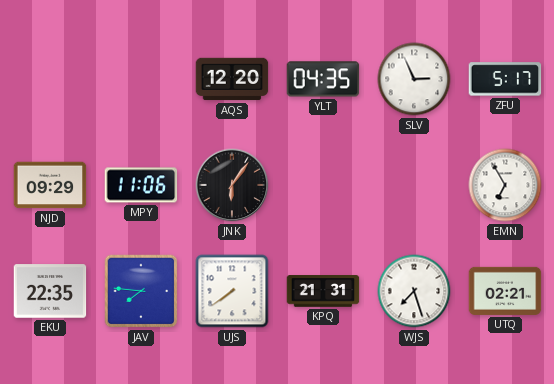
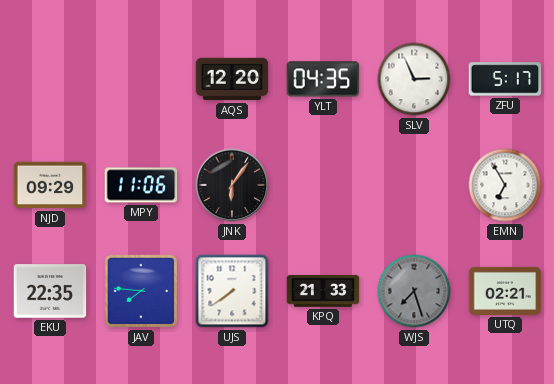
KPQ: 21:31 -> 21:33 (323, 291)
WJS dial: white -> grey (414, 291)
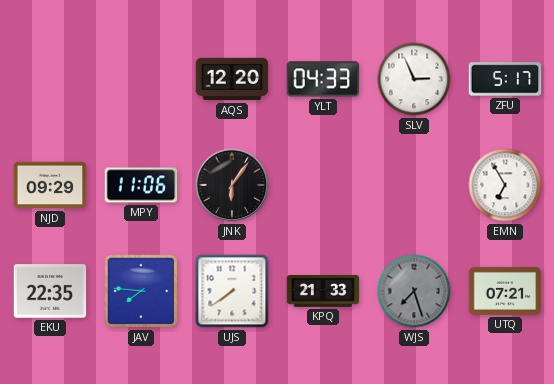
YLT: 04:35 -> 04:33 (323, 79)
UTQ: 02:21 -> 07:21 (505, 291)
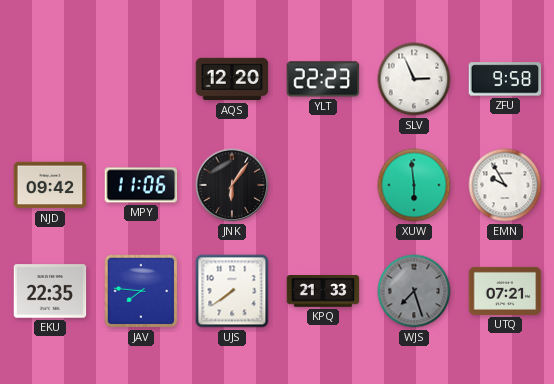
YLT: 04:33 -> 22:23 (323, 79)
ZFU: 5:17 -> 9:58 (505, 79)
NJD: 09:29 -> 09:42 (50, 185)
XUW: none -> 5:59 (414, 185)
EMN: 6:55 -> 9:55 (505, 185)
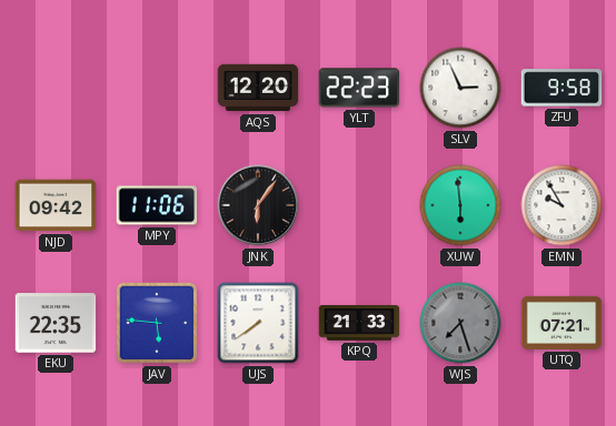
JAV: 7:46 -> 5:46 (157, 323)
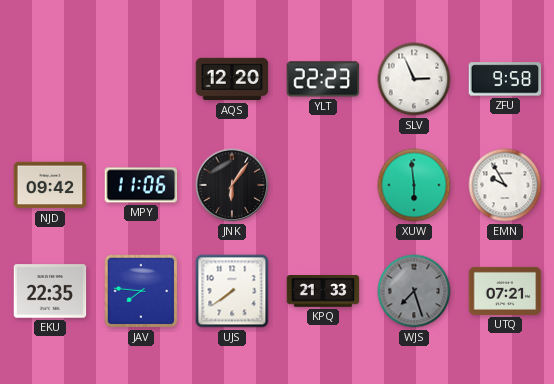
JAV: 5:46 -> 7:46 (141, 291)
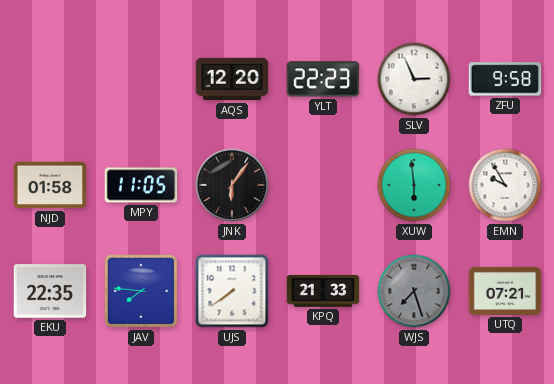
NJD: 09:42 -> 01:58 (50, 185)
MPY: 11:06 -> 11:05 (141, 185)
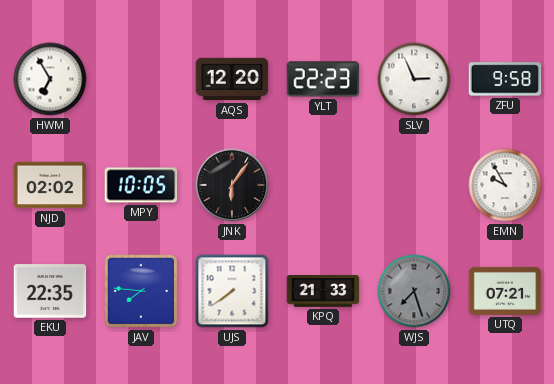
HWM: none -> 6:55 (50, 79)
NJD: 01:58 -> 02:02 (50, 185)
MPY: 11:05 -> 10:05 (141, 185)
XUW: 5:59 -> none (414, 185)
